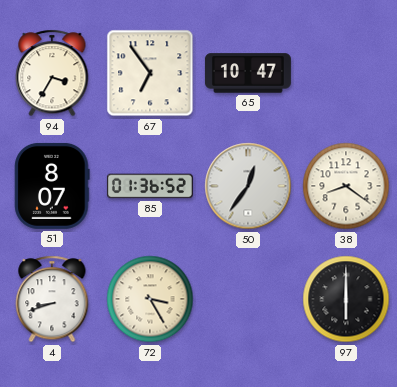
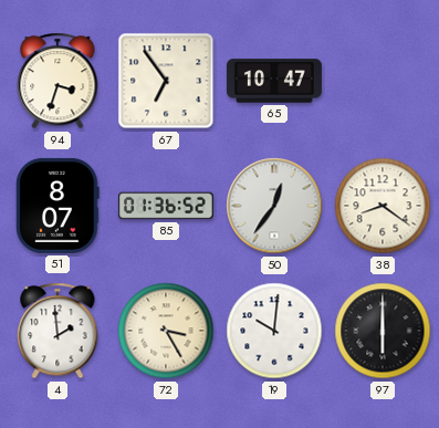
94: 3:35 -> 3:33 (58, 81)
4: 8:42 -> 1:59 (58, 331)
19: none -> 10:01 (274, 331)
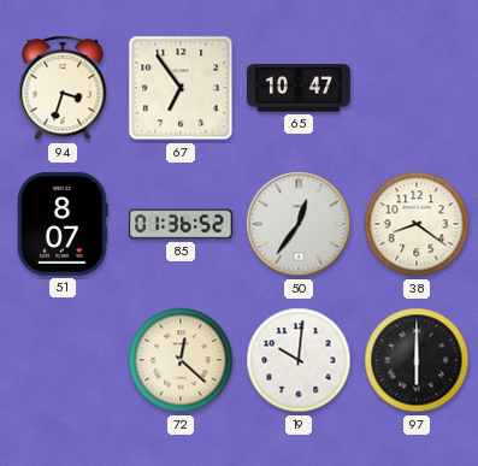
4: 1:59 -> none (58, 331)
72: 3:25 -> 12:22 (181, 360)
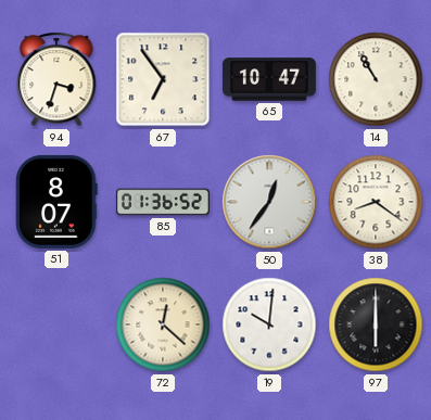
14: none -> 10:55 (376, 79)
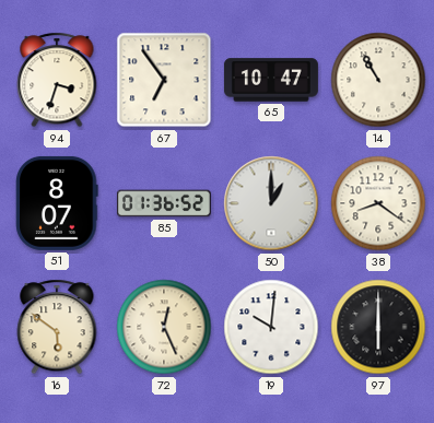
50: 12:36 -> 1:00 (271, 203)
16: none -> 5:51 (57, 327)
72: 12:22 -> 12:26 (164, 327)
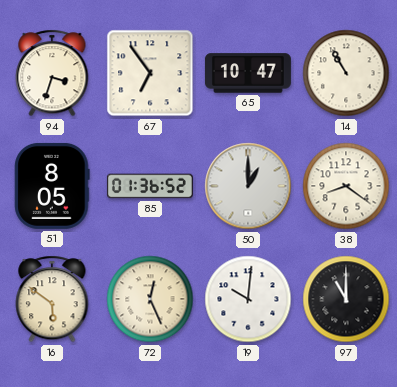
51: 8:07 -> 8:05 (52, 186)
97: 6:00 -> 11:00 (346, 299)
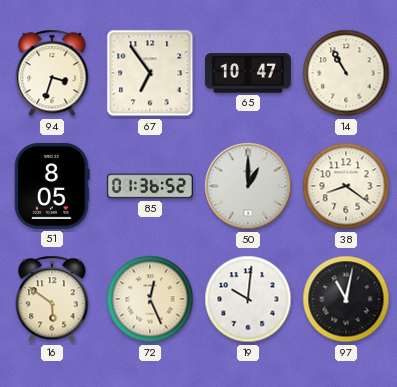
97: 11:00 -> 11:02 (346, 299)
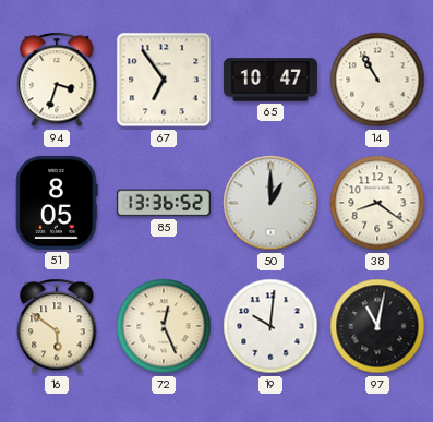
85: 01:36 -> 13:36 (164, 203)
